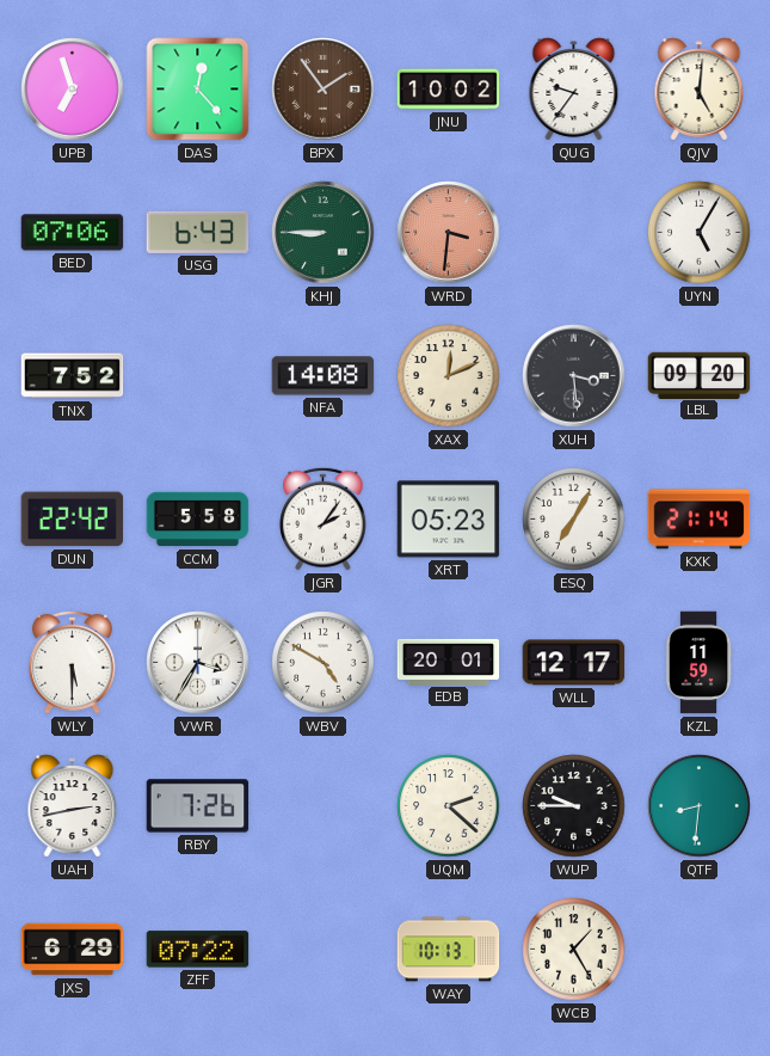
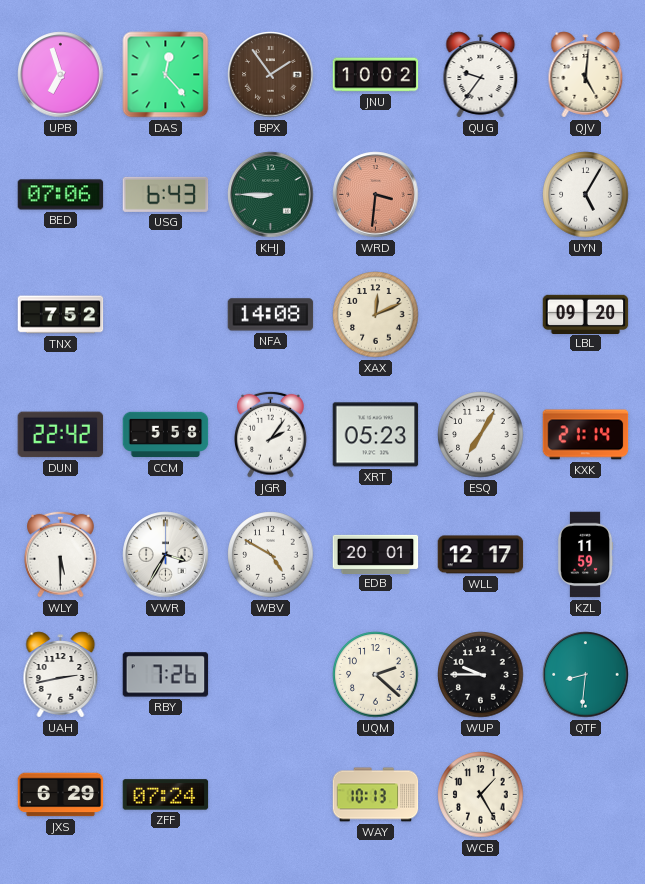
XUH: 3:29 -> none (574, 376)
ZFF: 07:22 -> 07:24 (166, 795)
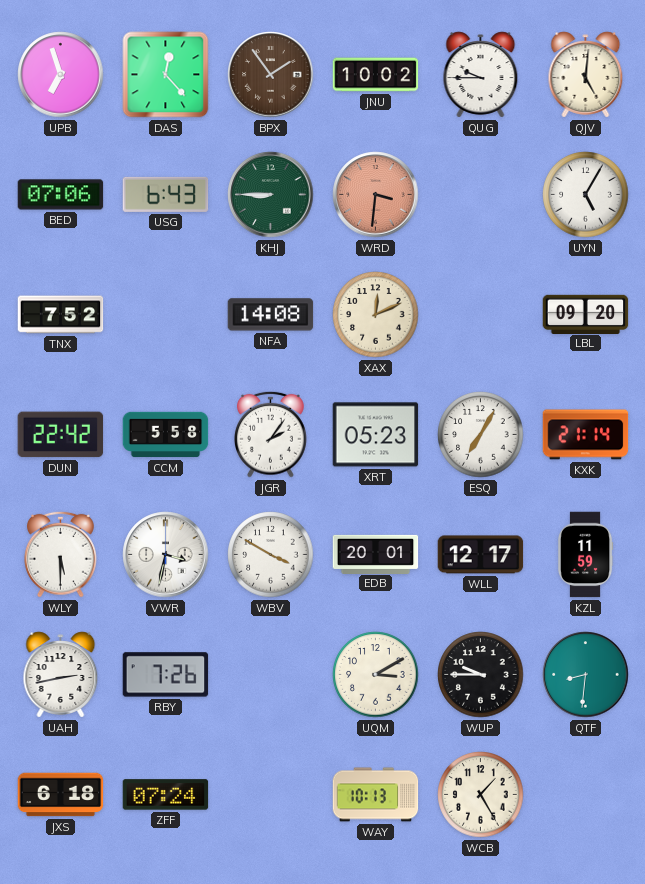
QUG: 9:36 -> 9:45 (481, 75)
VWR: 3:35 -> 3:32 (166, 555)
WBV: 4:50 -> 3:50 (271, 555)
UQM: 2:22 -> 3:10 (376, 675)
JXS: 6:29 -> 6:18 (61, 795)
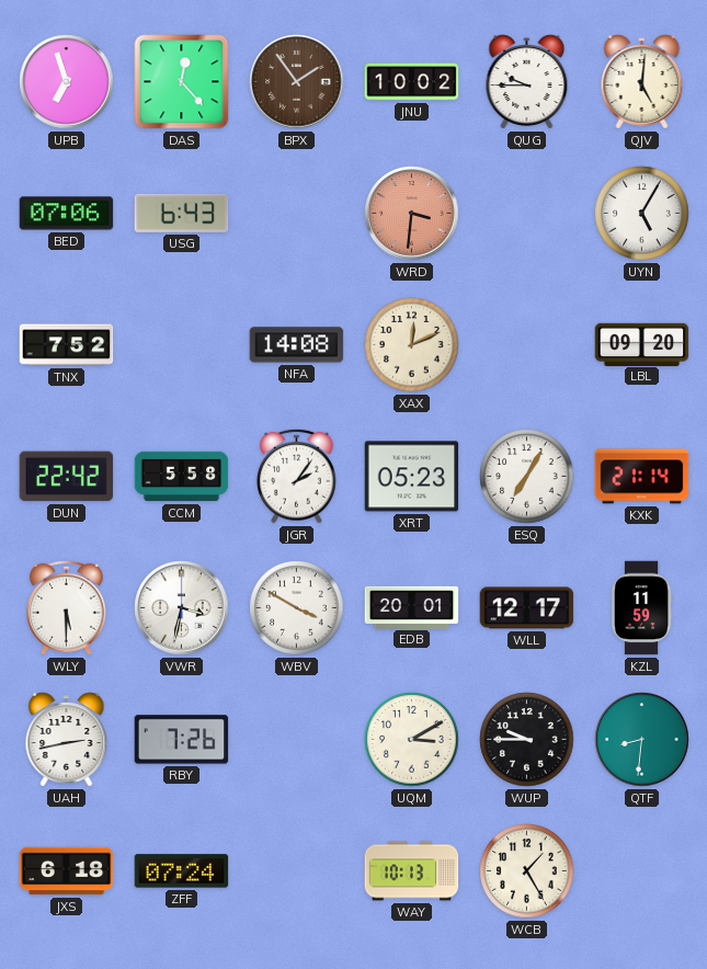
KHJ: 8:45 -> none (271, 195)
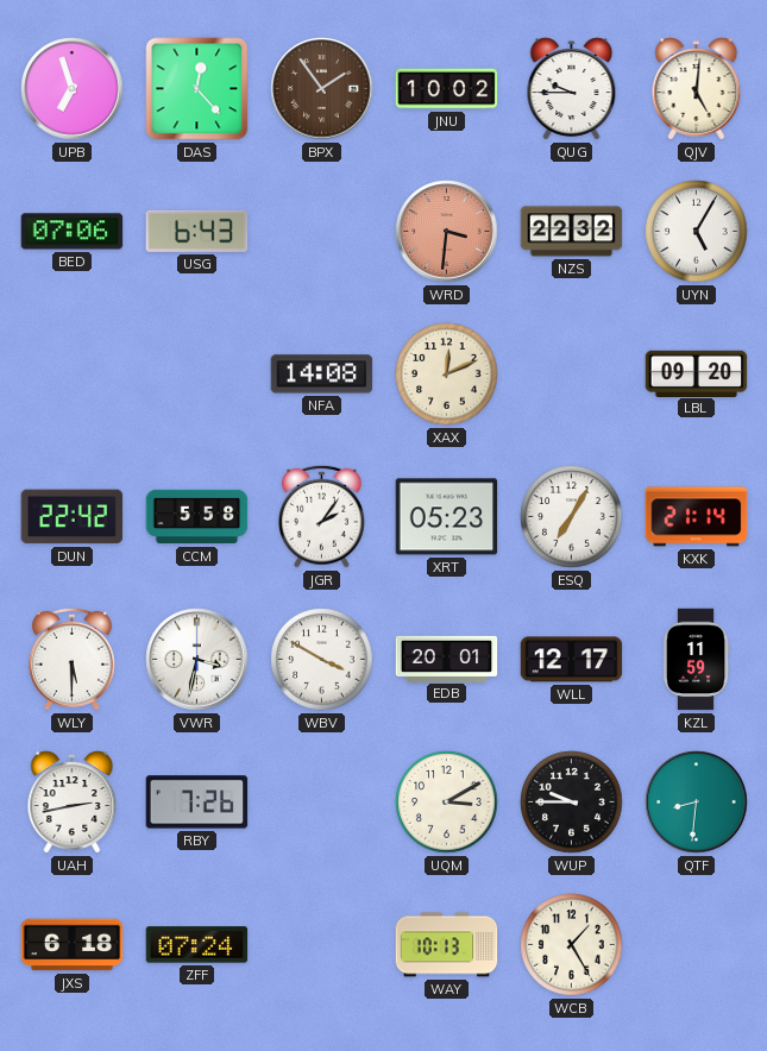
NZS: none -> 22:32 (572, 232)
TNX: 7:52 -> none (67, 345)
